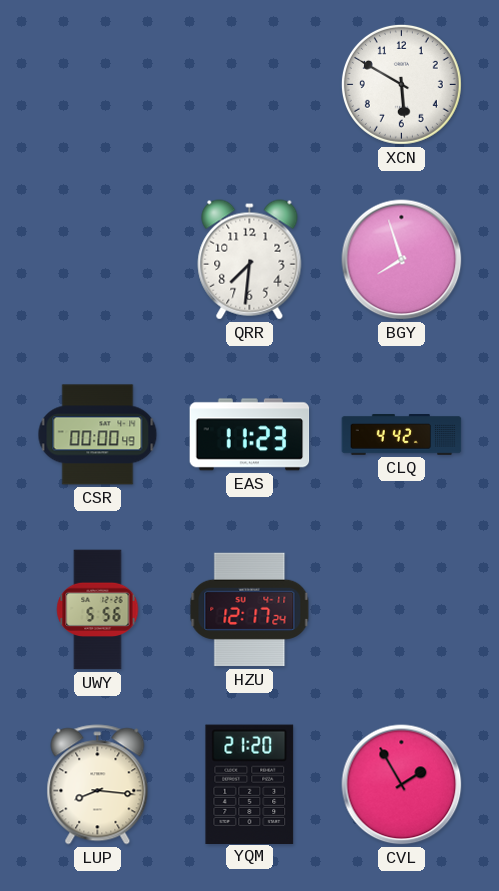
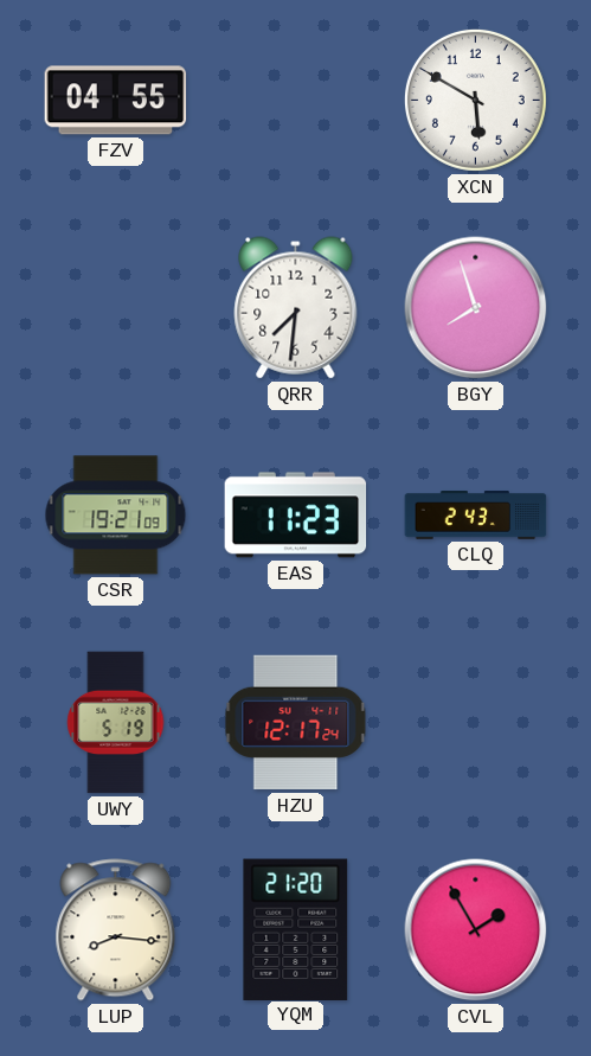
FZV: none -> 04:55 (116, 101)
CSR: 00:00 -> 19:21 (116, 516)
CLQ: 4:42 -> 2:43 (476, 516)
UWY: 5:56 -> 5:19 (116, 723)
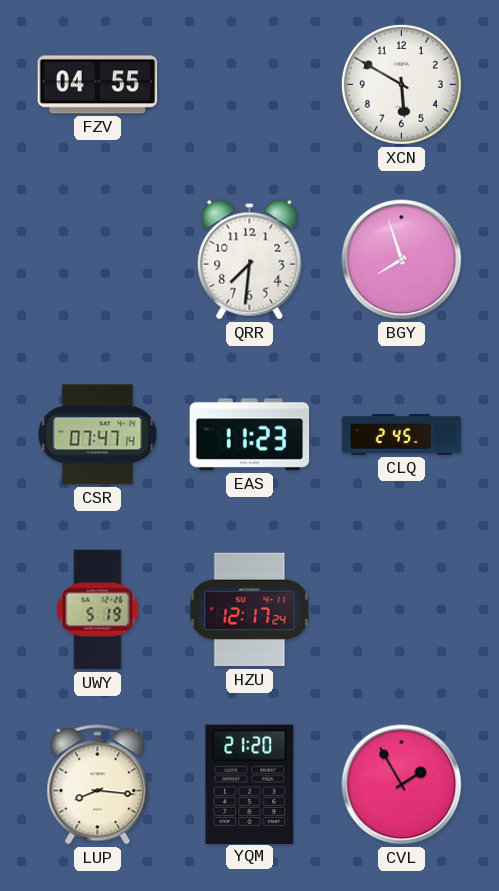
CSR: 19:21 -> 07:47 (98, 435)
CLQ: 2:43 -> 2:45 (402, 435)
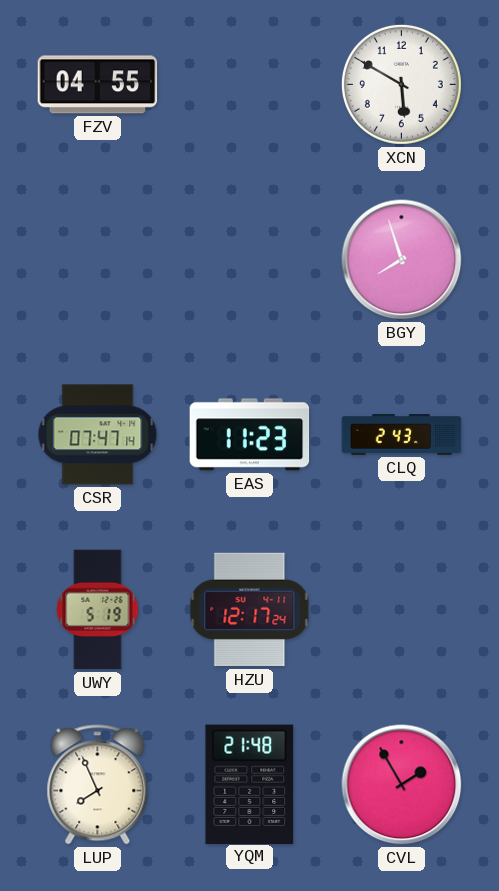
QRR: 7:31 -> none (250, 260)
CLQ: 2:45 -> 2:43 (402, 435)
LUP: 8:16 -> 7:56 (98, 785)
YQM: 21:20 -> 21:48 (250, 784)
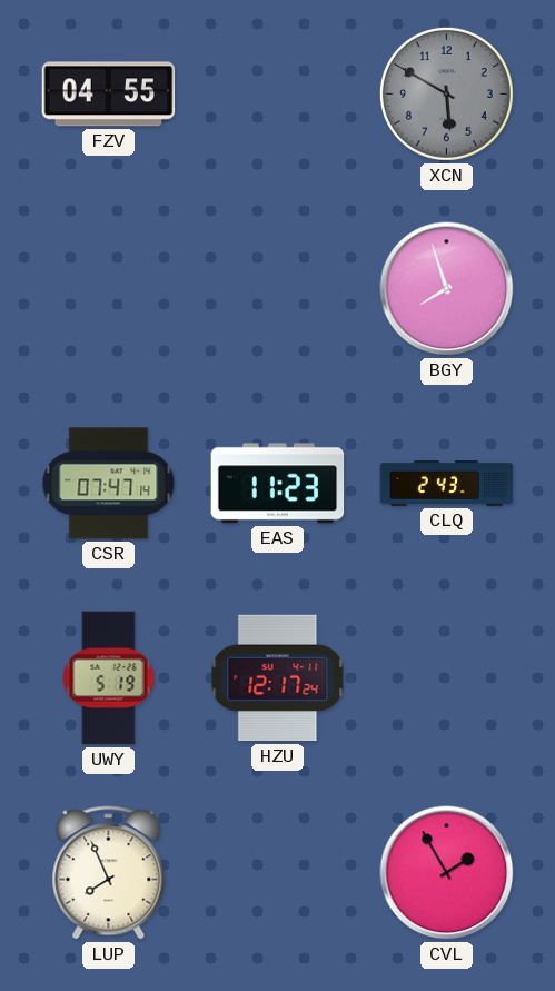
XCN dial: white -> grey (446, 93)
YQM: 21:48 -> none (250, 784)
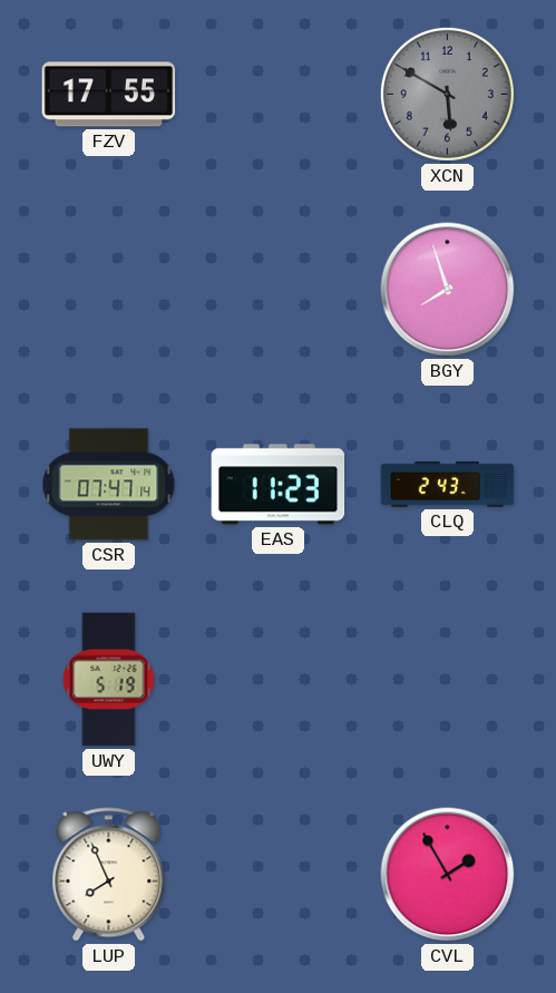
FZV: 04:55 -> 17:55 (109, 95)
HZU: 12:17 -> none (278, 678)
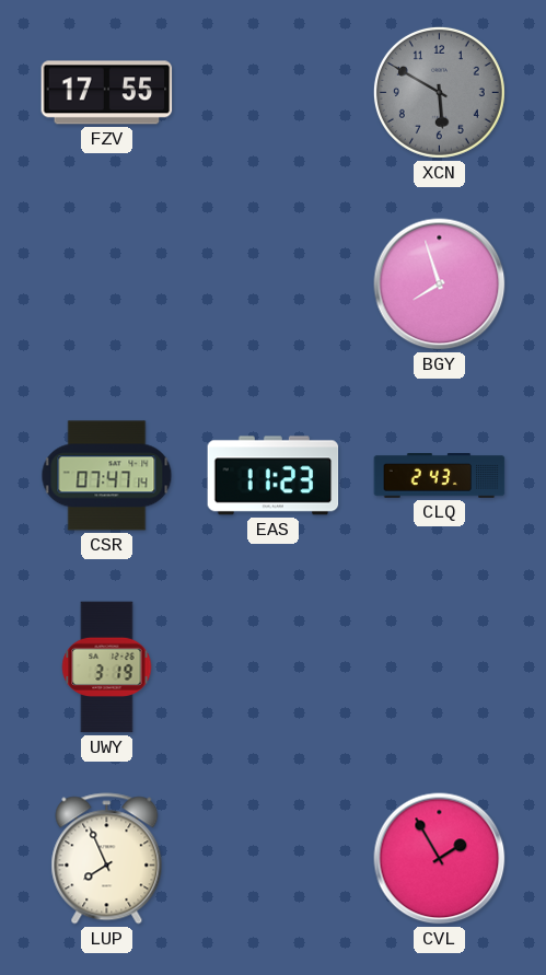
UWY: 5:19 -> 3:19 (107, 668)
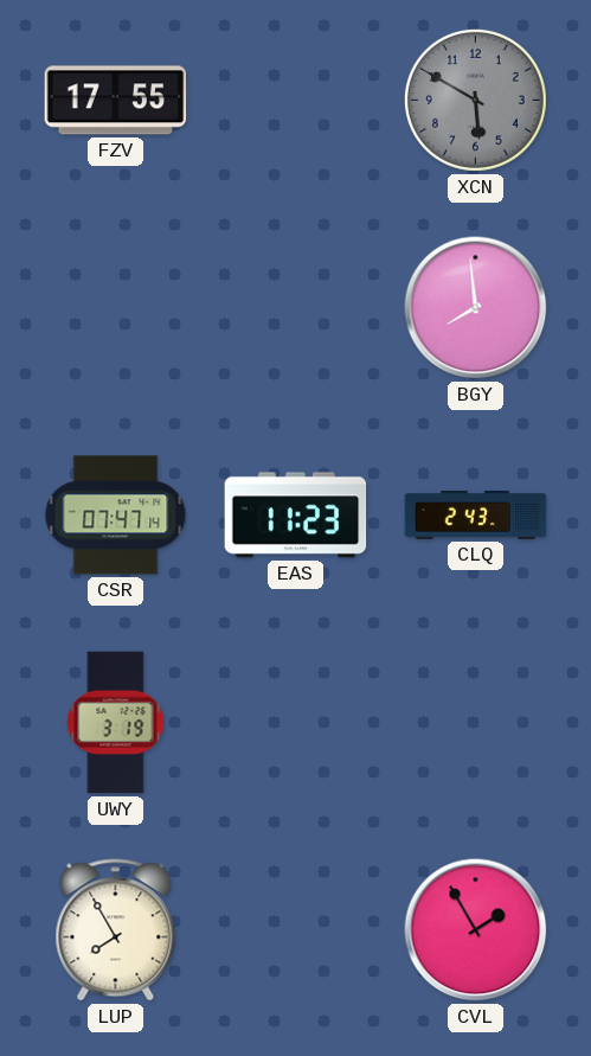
BGY: 7:57 -> 7:59 (476, 308)
LUP: 7:56 -> 7:55 (116, 930)
